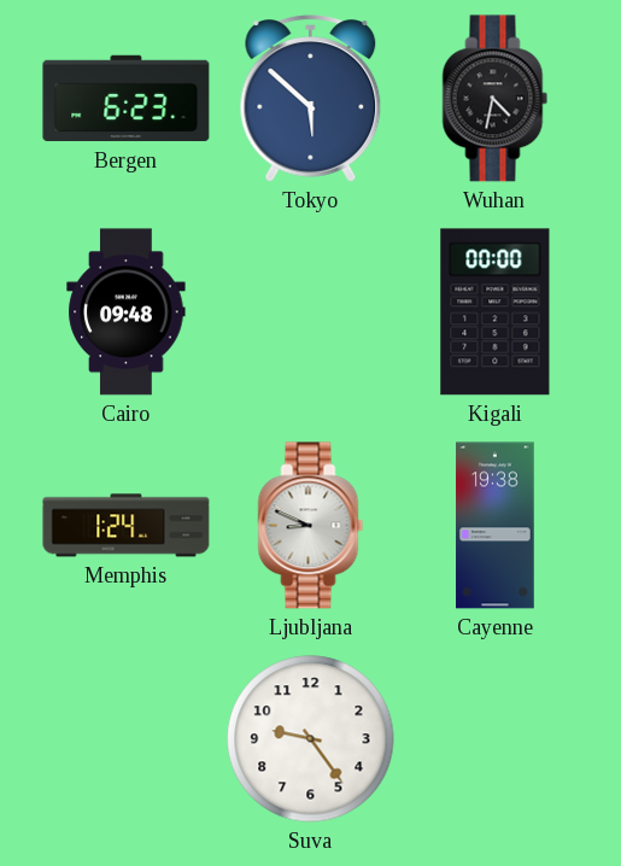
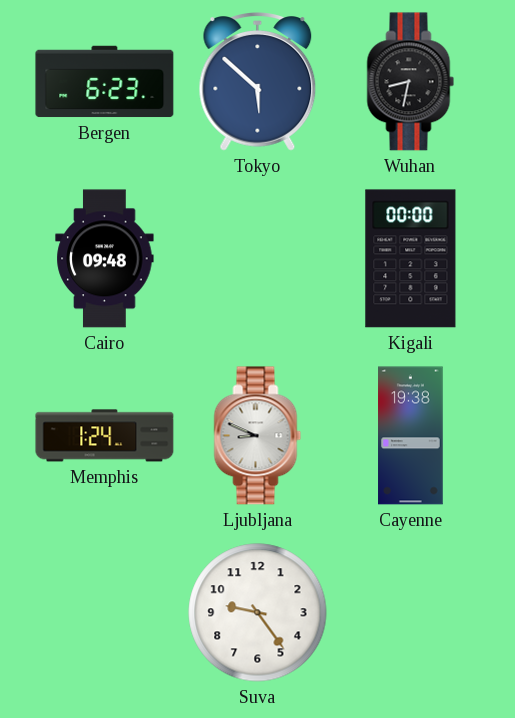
Wuhan: 4:32 -> 8:32 (411, 82)
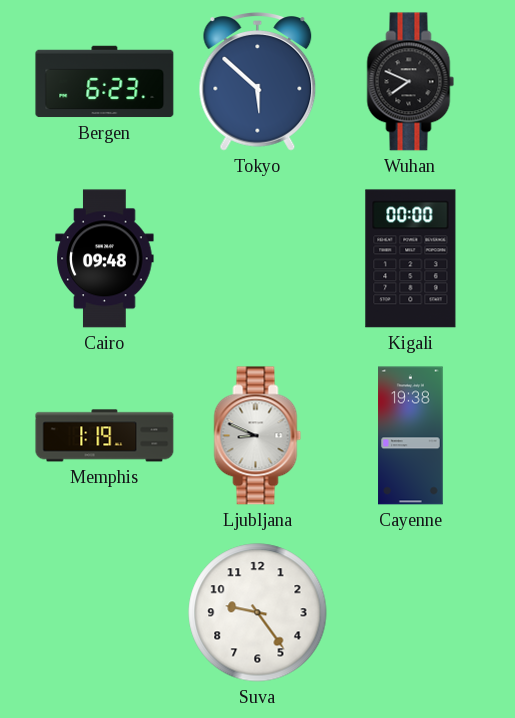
Wuhan: 8:32 -> 7:49 (411, 82)
Memphis: 1:24 -> 1:19 (105, 436)
